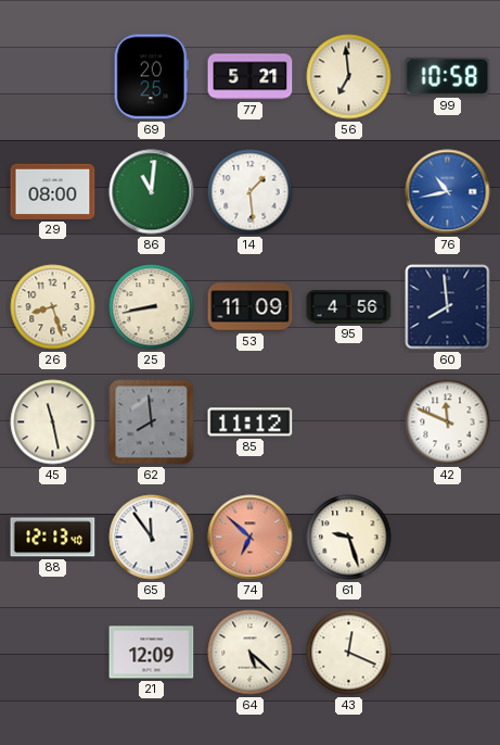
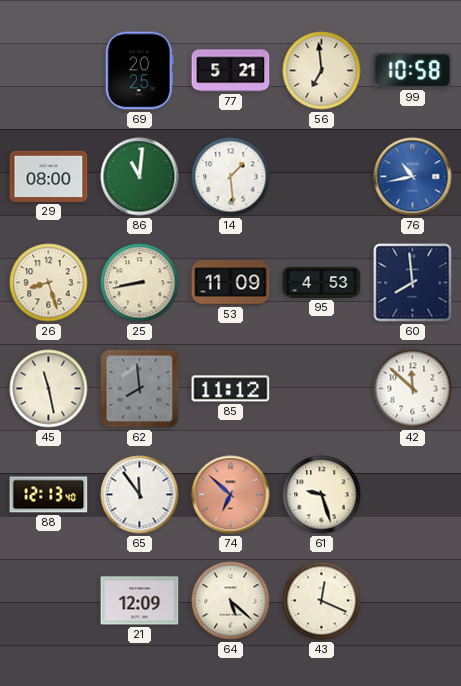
95: 4:56 -> 4:53 (322, 283)
42: 11:49 -> 11:52 (413, 389)
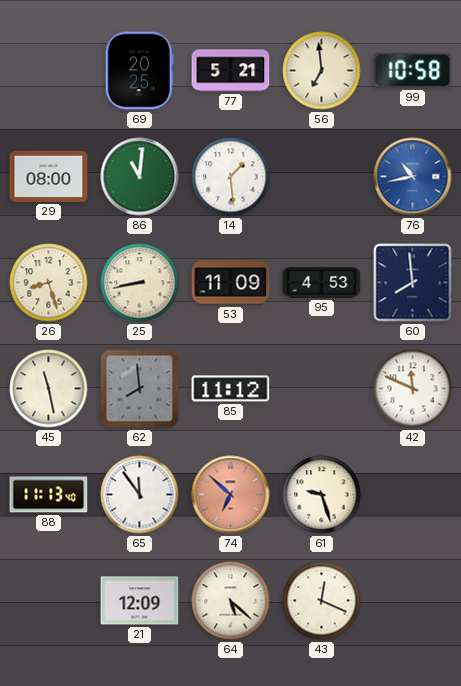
42: 11:52 -> 11:49 (413, 389)
88: 12:13 -> 11:13 (49, 495)
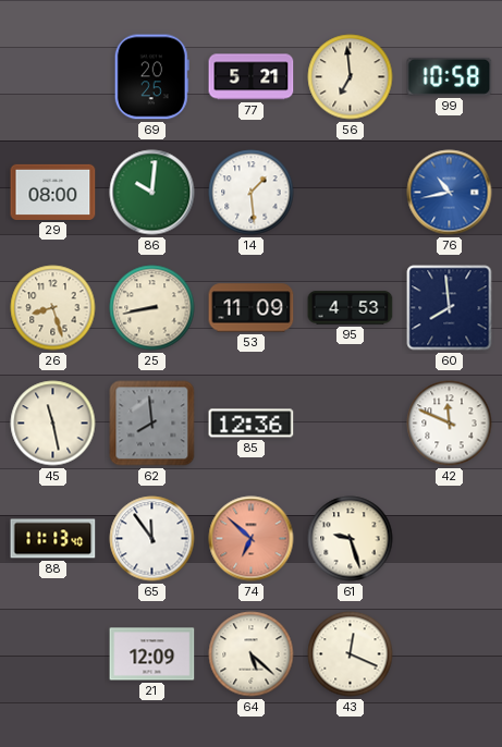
86: 11:01 -> 10:01 (152, 193)
85: 11:12 -> 12:36 (252, 424)
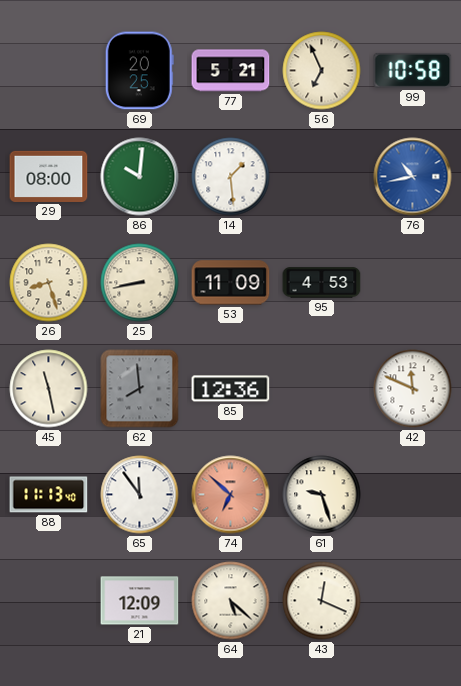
56: 6:59 -> 6:56 (322, 71)
60: 7:59 -> none (450, 308)
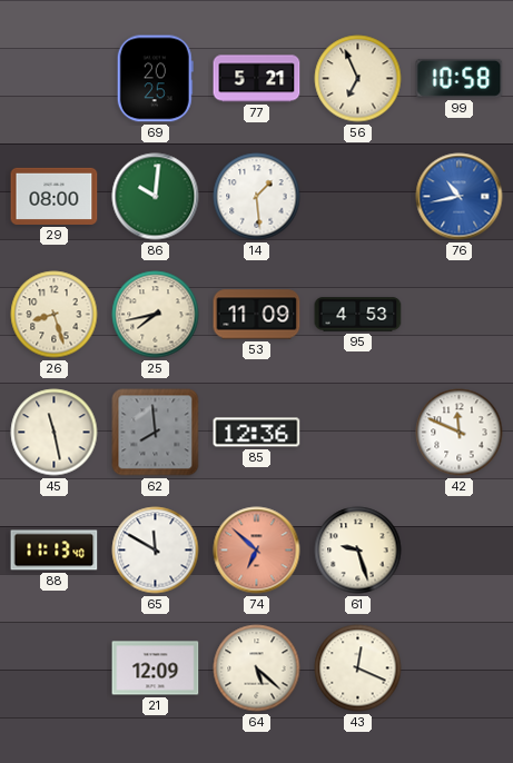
25: 8:43 -> 7:43 (156, 315)
65: 11:54 -> 11:50 (156, 551)
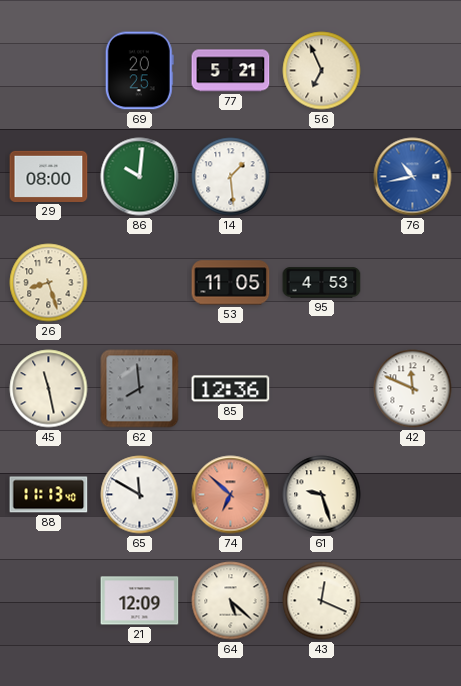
99: 10:58 -> none (460, 78)
25: 7:43 -> none (156, 315)
53: 11:09 -> 11:05 (231, 283)
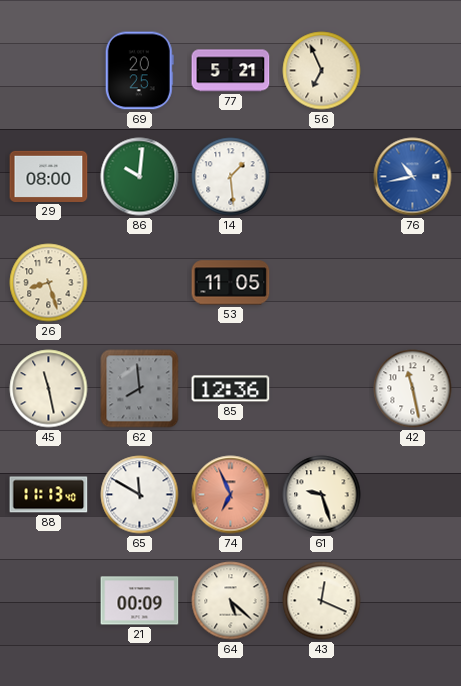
95: 4:53 -> none (322, 283)
42: 11:49 -> 11:28 (413, 389)
74: 6:52 -> 6:56 (231, 495)
21: 12:09 -> 00:09 (140, 601)
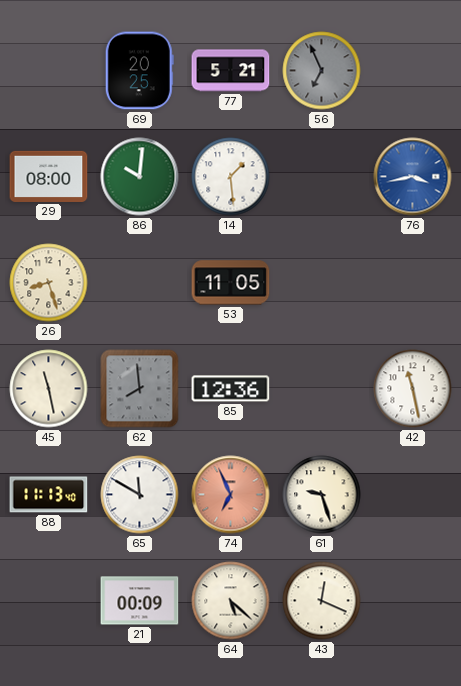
56 dial: cream -> grey (322, 71)
76: 10:43 -> 3:43 (413, 177)
